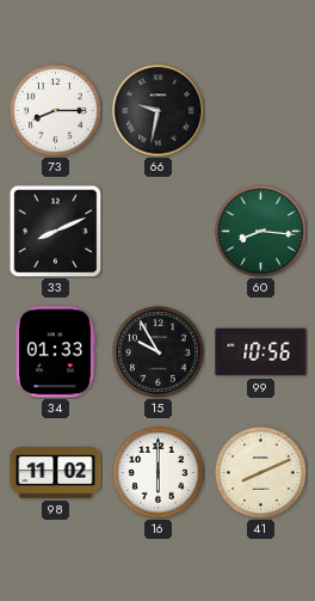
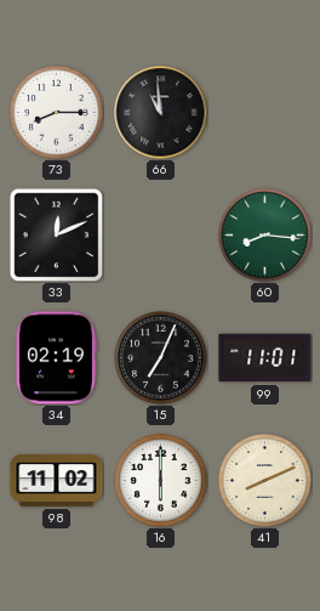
66: 9:32 -> 10:59 (161, 113)
33: 8:11 -> 12:11 (56, 234)
34: 01:33 -> 02:19 (57, 358)
15: 9:55 -> 7:04 (161, 358)
99: 10:56 -> 11:01 (265, 358)
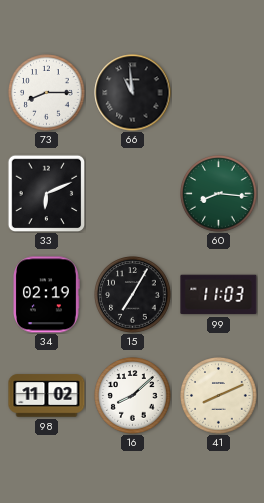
33: 12:11 -> 6:11 (46, 193)
15: 7:04 -> 7:05 (133, 295)
99: 11:01 -> 11:03 (219, 295)
16: 6:00 -> 8:08 (133, 396)
